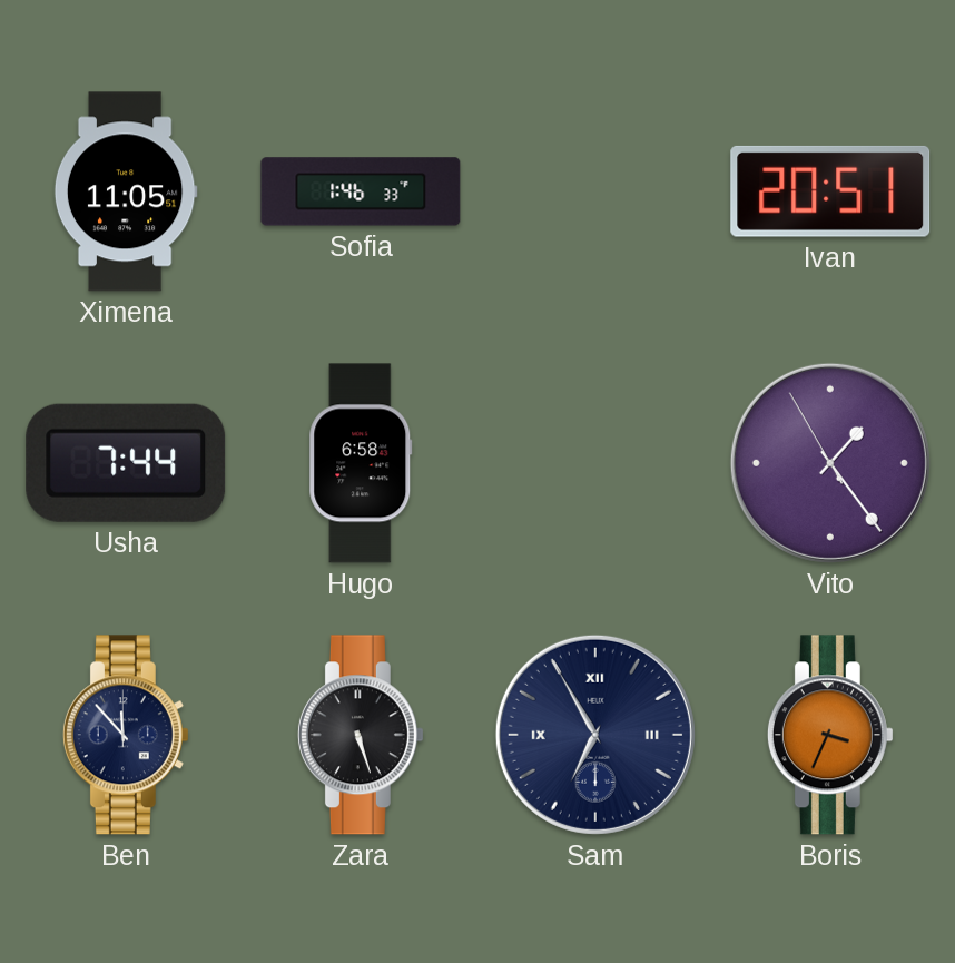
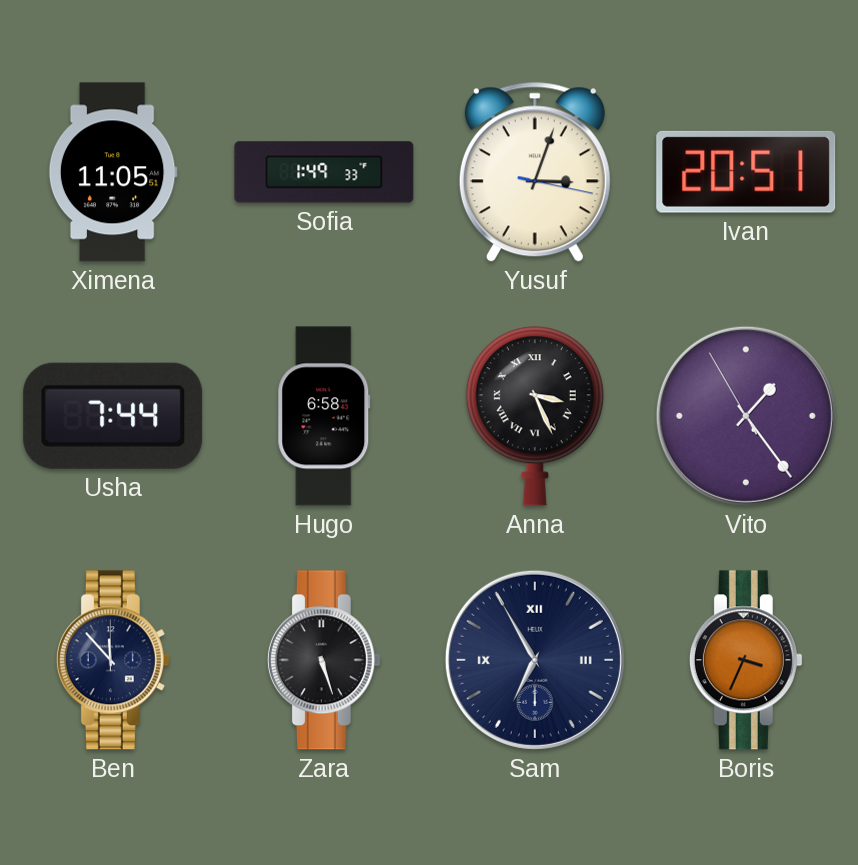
Sofia: 1:46 -> 1:49 (324, 172)
Yusuf: none -> 3:03 (535, 172)
Anna: none -> 3:26 (535, 416)
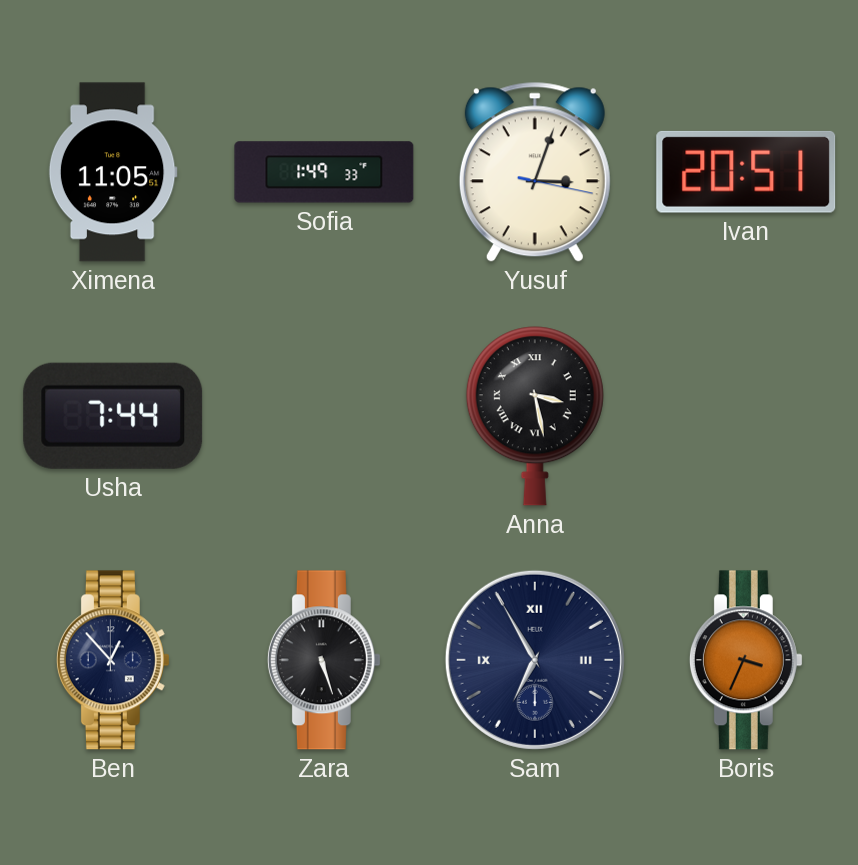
Hugo: 6:58 -> none (324, 416)
Anna: 3:26 -> 3:28 (535, 416)
Vito: 1:23 -> none (746, 416)
Ben: 11:53 -> 12:53 (113, 660)
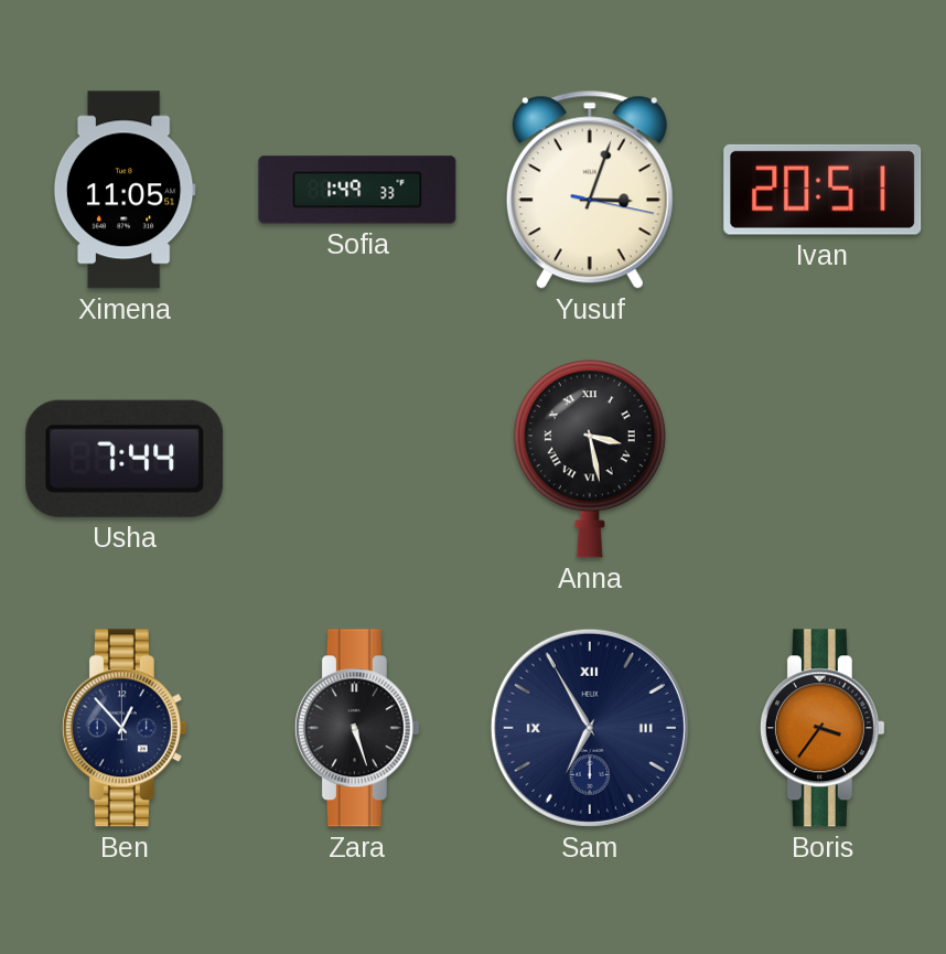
Boris: 3:34 -> 3:36 (823, 728)
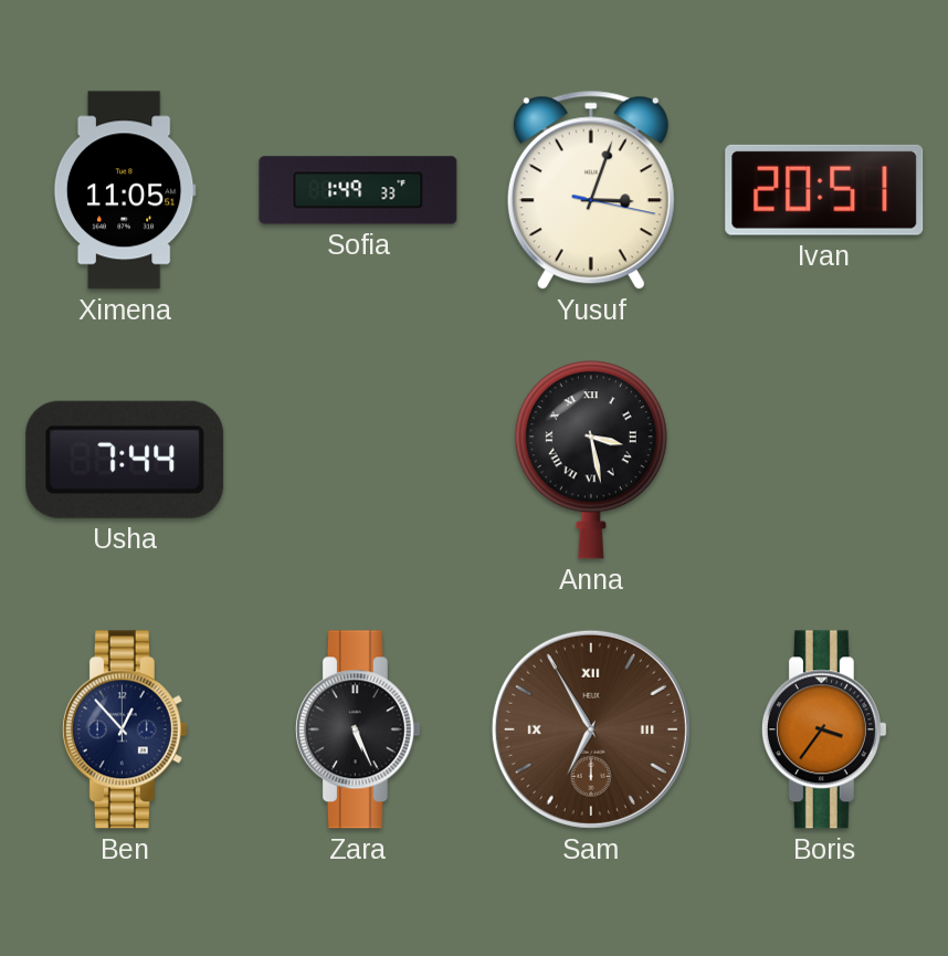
Zara: 5:27 -> 5:26 (358, 729)
Sam dial: navy -> brown (591, 729)
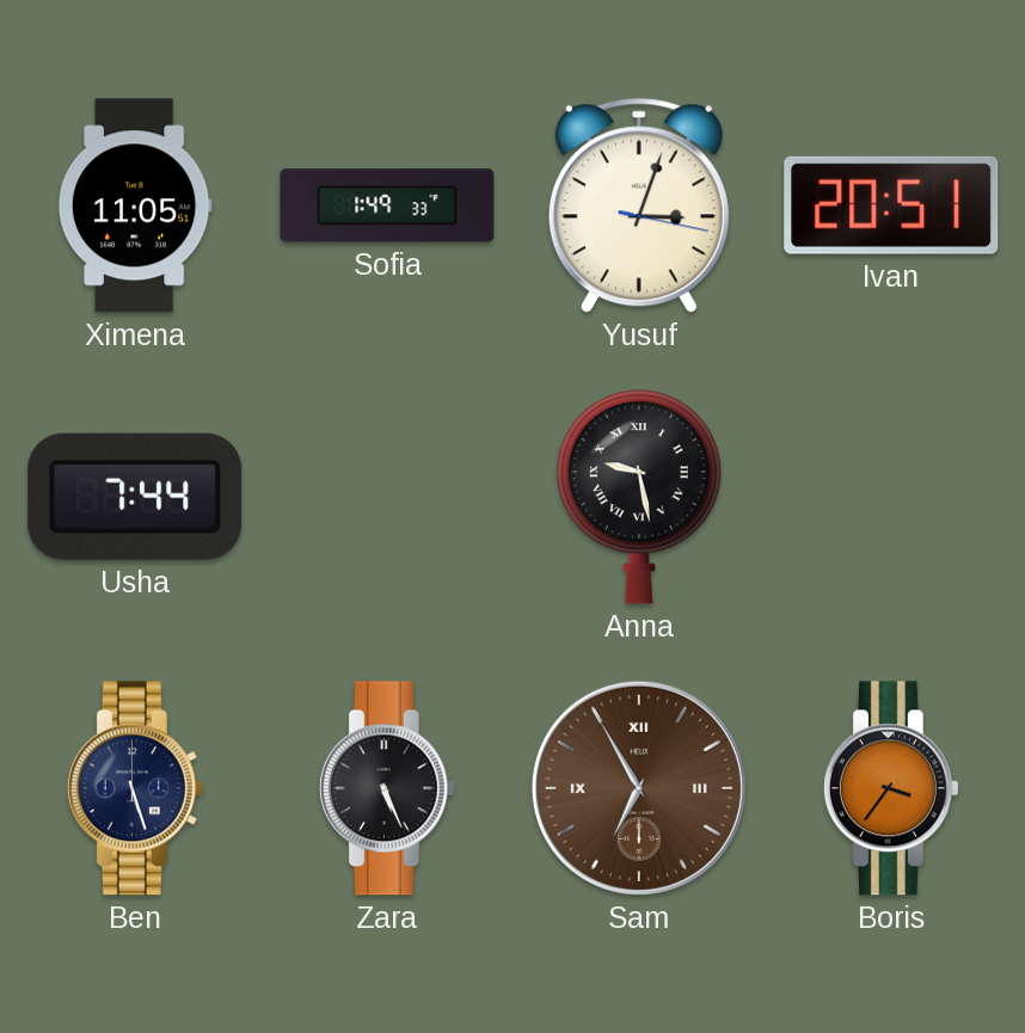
Anna: 3:28 -> 9:28 (639, 497)
Ben: 12:53 -> 5:27 (135, 788)
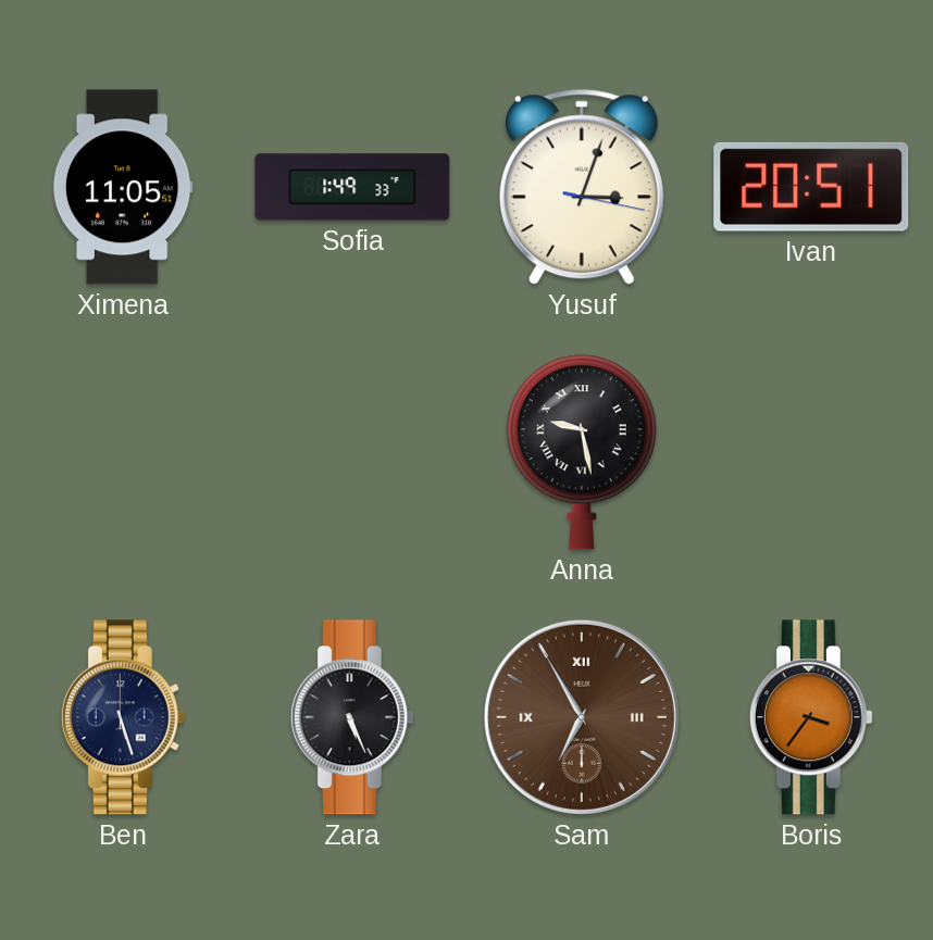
Usha: 7:44 -> none (135, 497)
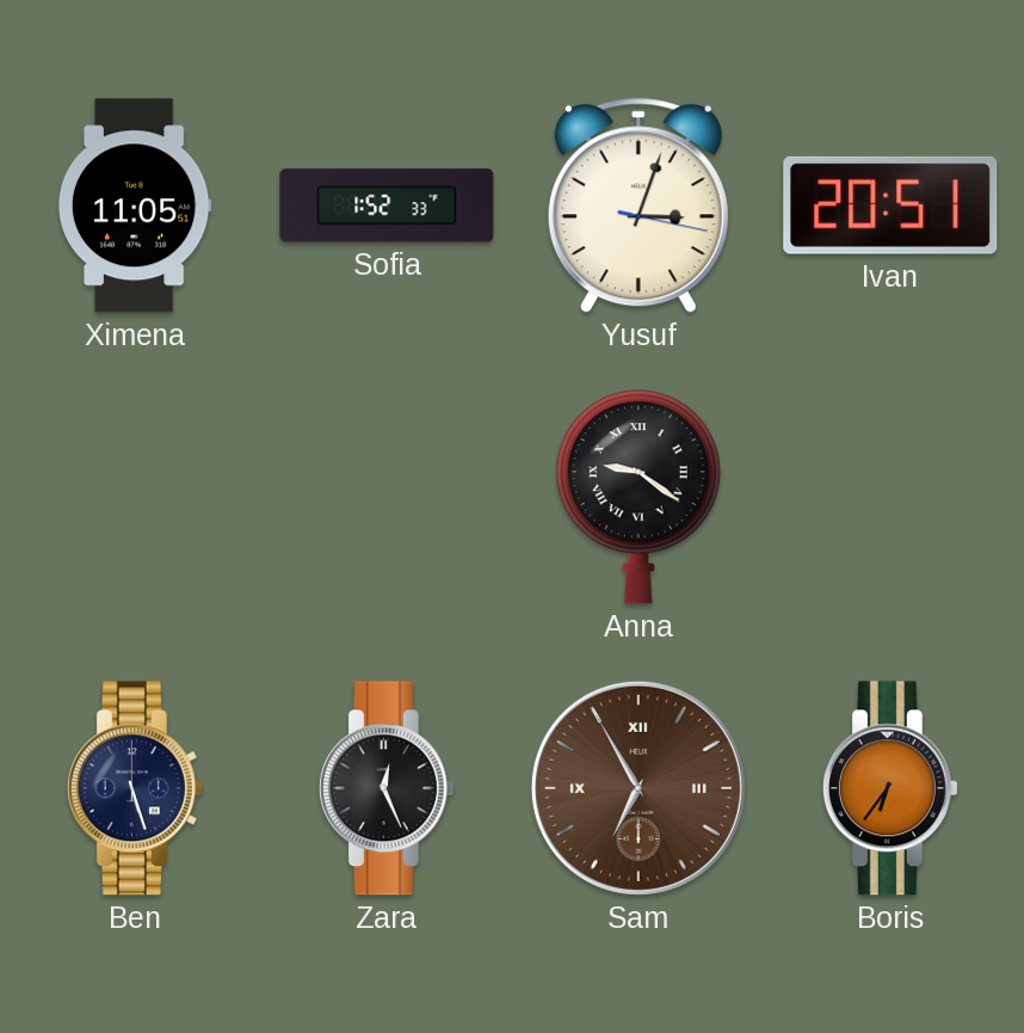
Sofia: 1:49 -> 1:52 (387, 205)
Anna: 9:28 -> 9:21 (639, 497)
Zara: 5:26 -> 12:26 (387, 788)
Boris: 3:36 -> 6:36 (890, 788)
